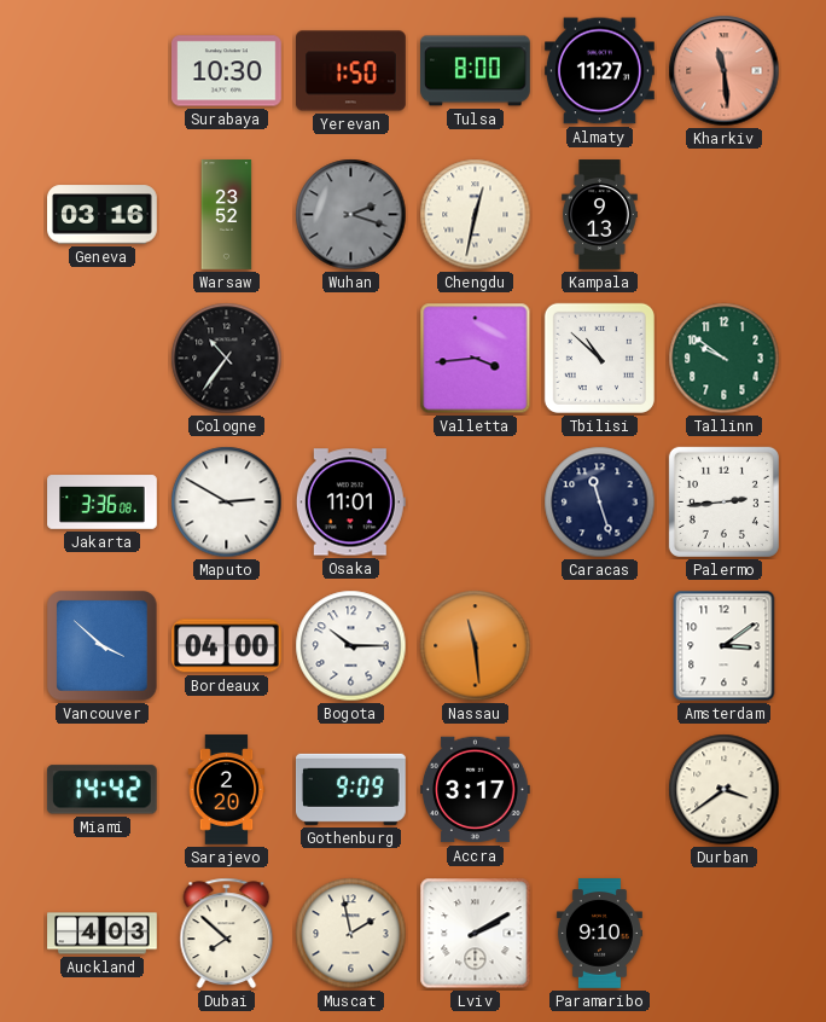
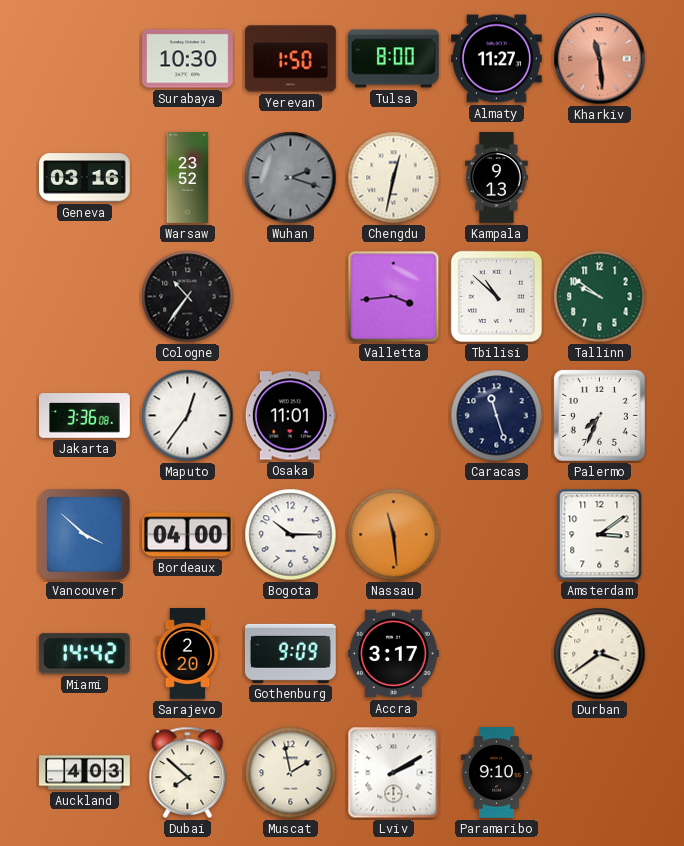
Maputo: 2:50 -> 12:36 (188, 416)
Palermo: 2:44 -> 7:34 (599, 415)
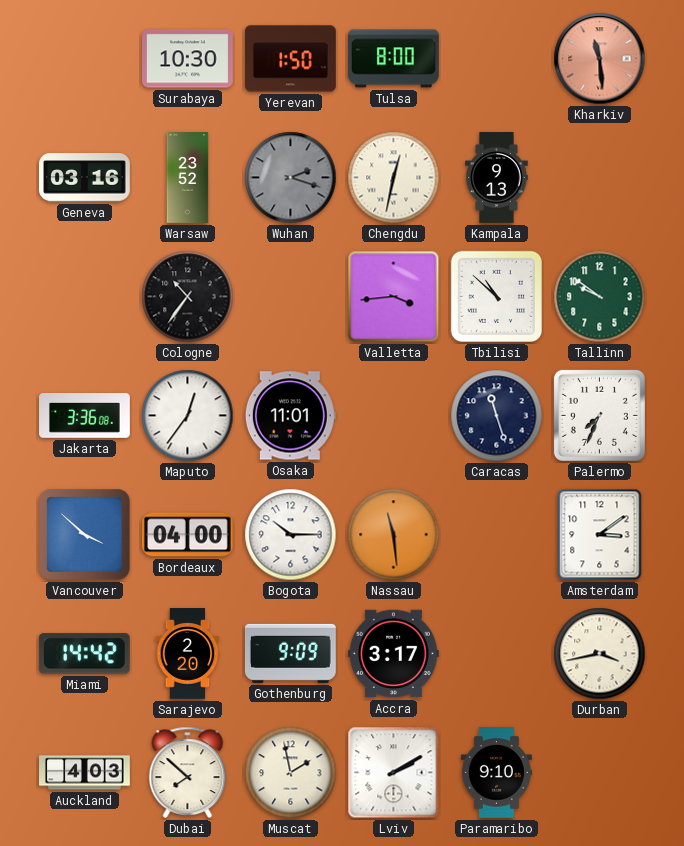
Almaty: 11:27 -> none (497, 59)
Durban: 3:39 -> 3:43 (600, 654)
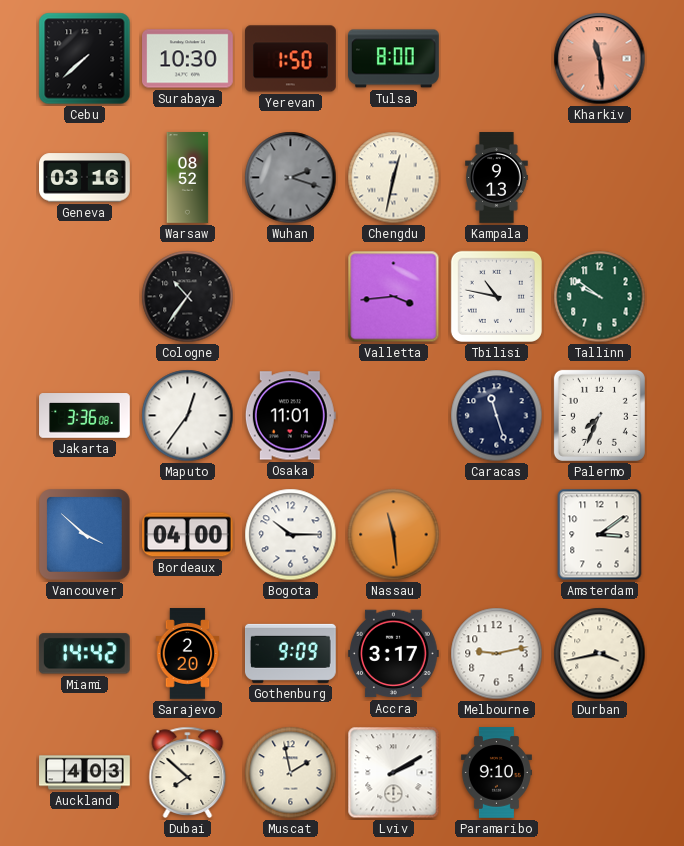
Cebu: none -> 7:38 (85, 59)
Warsaw: 23:52 -> 08:52 (188, 178)
Tbilisi: 10:52 -> 10:47 (496, 296)
Melbourne: none -> 9:13 (497, 654)
